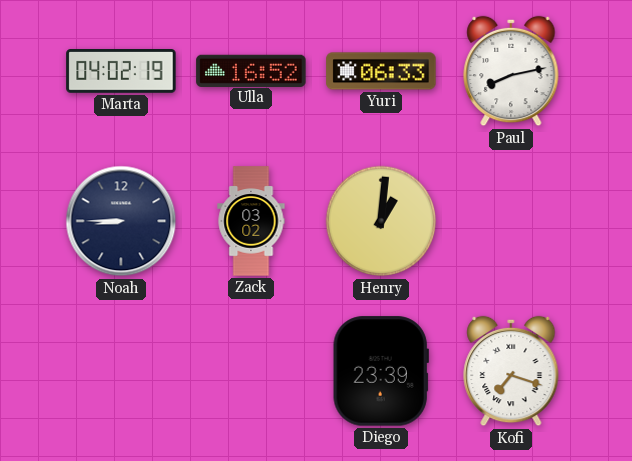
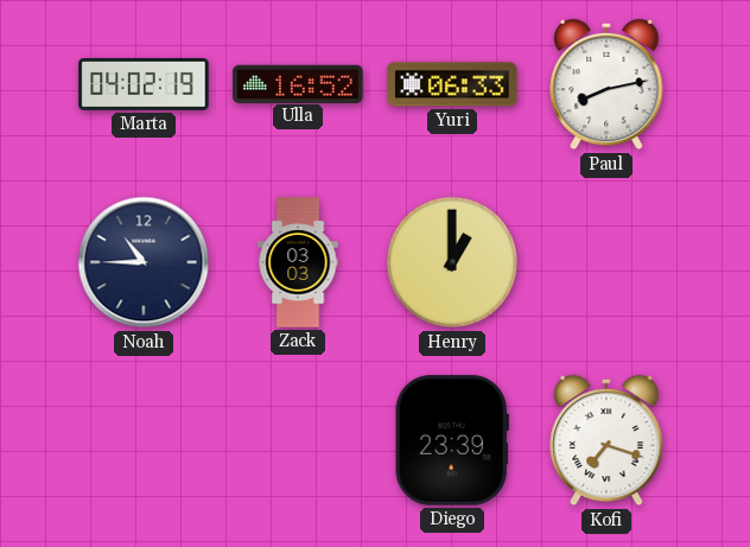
Noah: 8:45 -> 10:45 (144, 262)
Zack: 03:02 -> 03:03 (298, 262)
Henry: 1:01 -> 1:00 (452, 262)
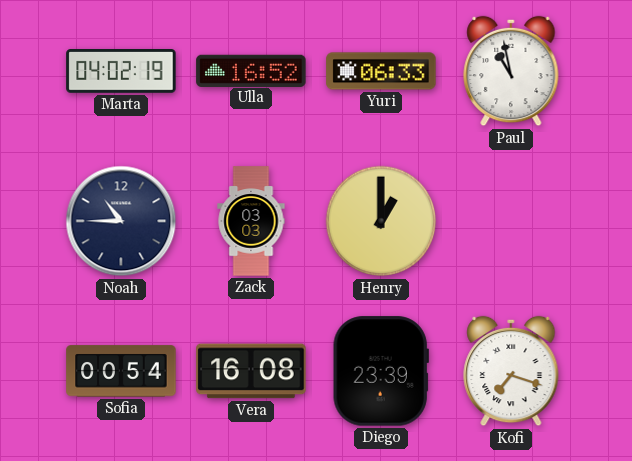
Paul: 8:13 -> 10:58 (511, 71)
Sofia: none -> 00:54 (121, 371)
Vera: none -> 16:08 (251, 371)
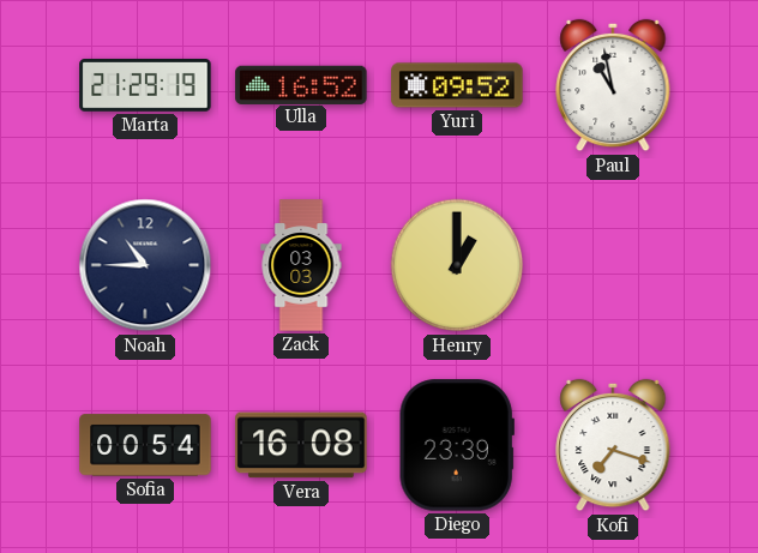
Marta: 04:02 -> 21:29 (145, 86)
Yuri: 06:33 -> 09:52 (457, 85)
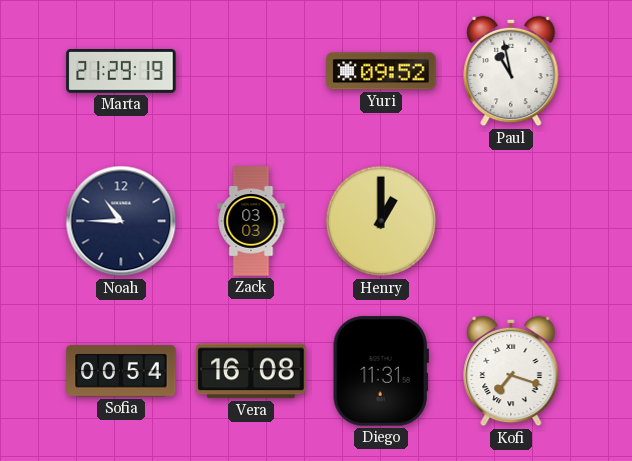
Ulla: 16:52 -> none (301, 84)
Diego: 23:39 -> 11:31 (381, 371)
